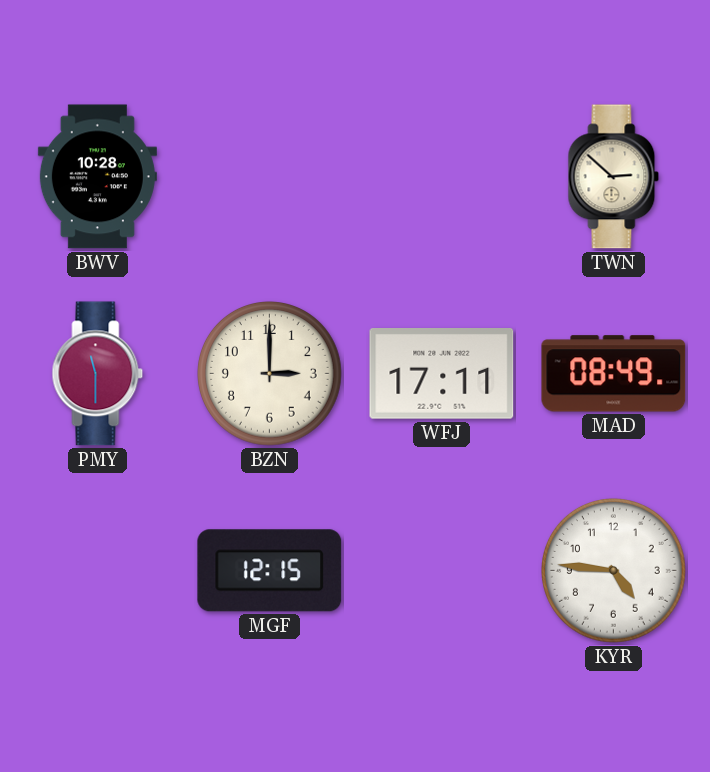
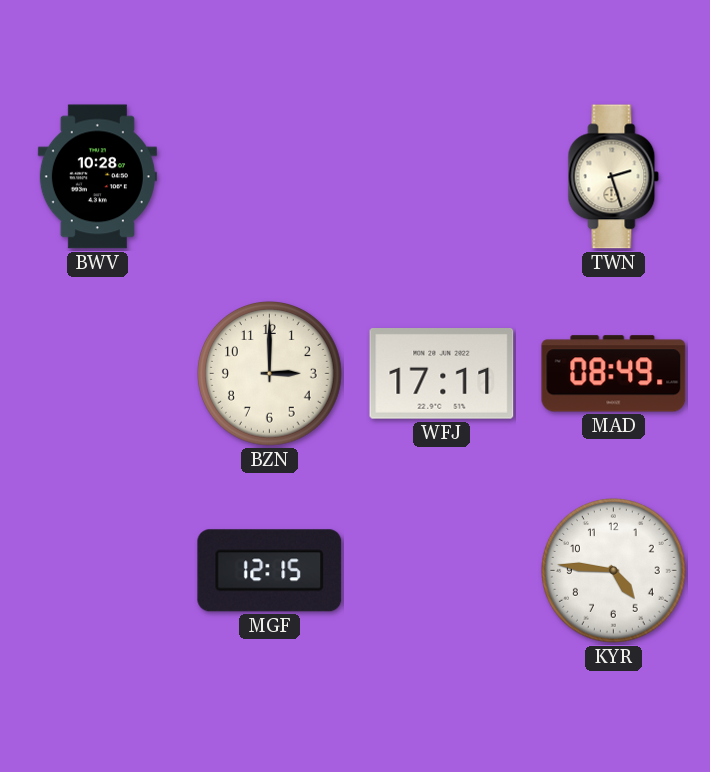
TWN: 2:52 -> 2:27 (614, 177)
PMY: 11:30 -> none (98, 374)
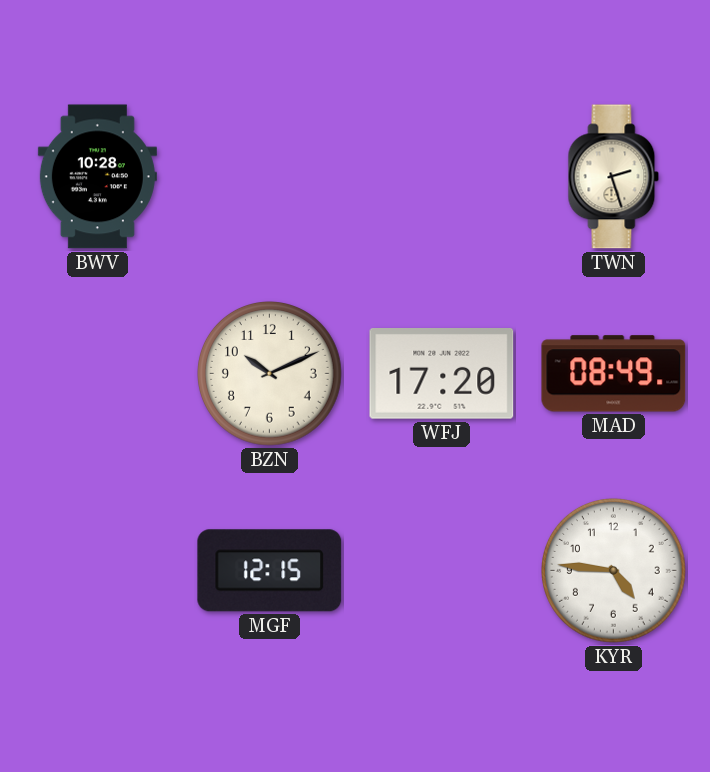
BZN: 3:00 -> 10:11 (270, 374)
WFJ: 17:11 -> 17:20 (442, 374)
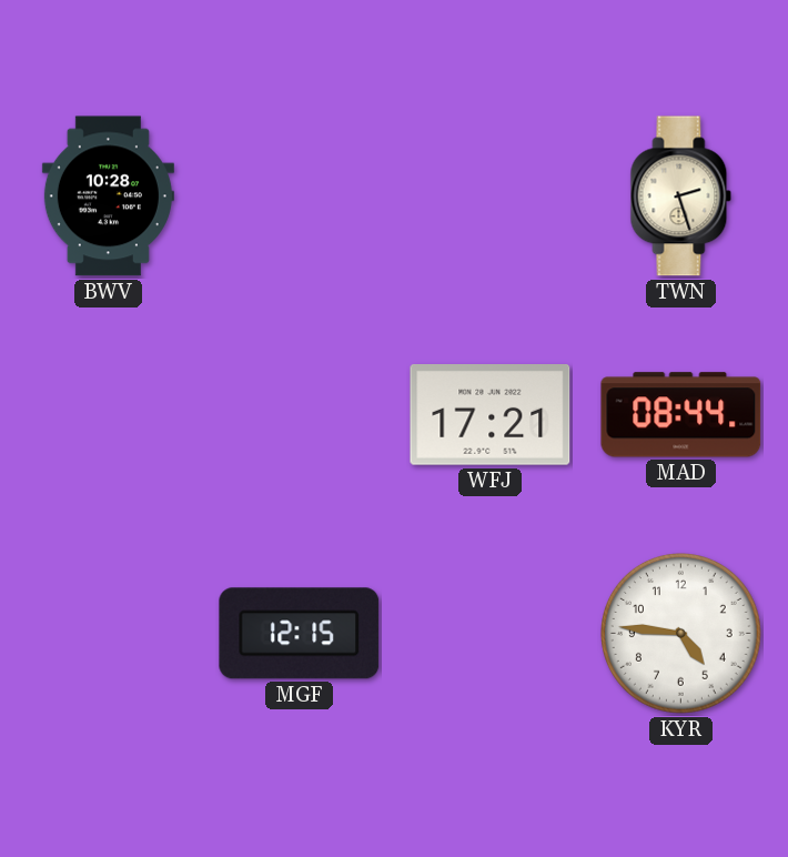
BZN: 10:11 -> none (270, 374)
WFJ: 17:20 -> 17:21 (491, 415)
MAD: 08:49 -> 08:44 (681, 415)
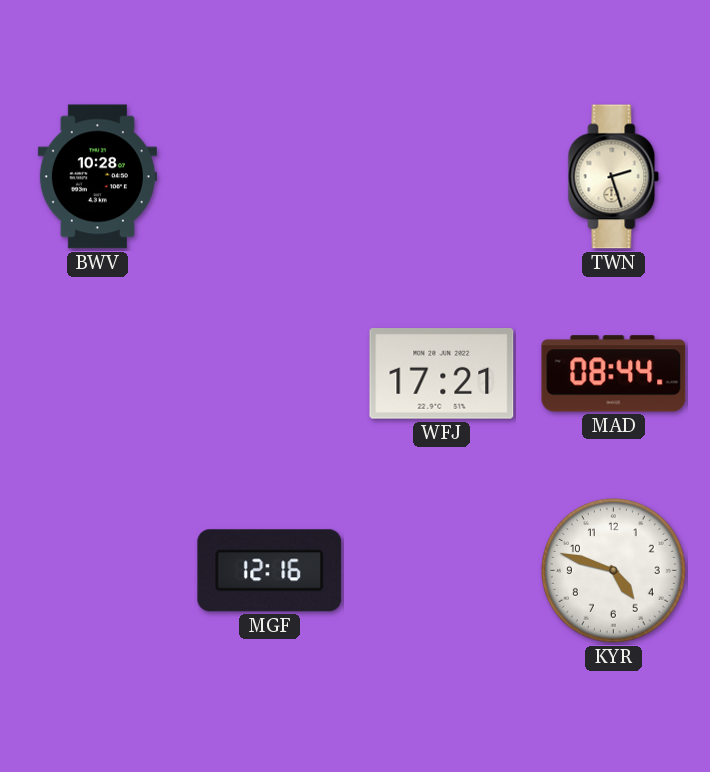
MGF: 12:15 -> 12:16 (270, 571)
KYR: 4:46 -> 4:48 (614, 571)
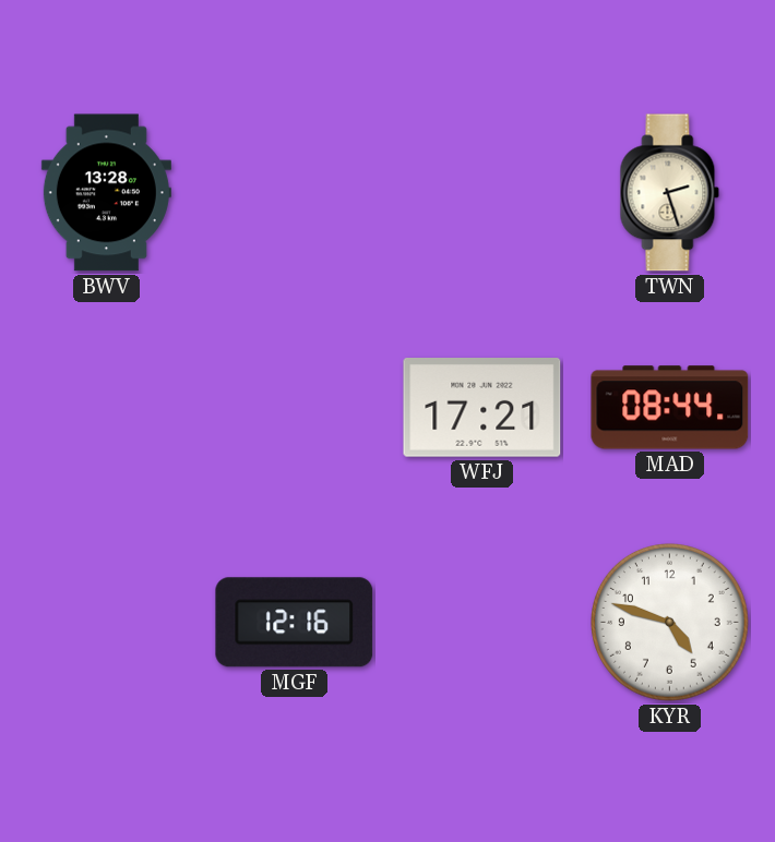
BWV: 10:28 -> 13:28 (106, 193)
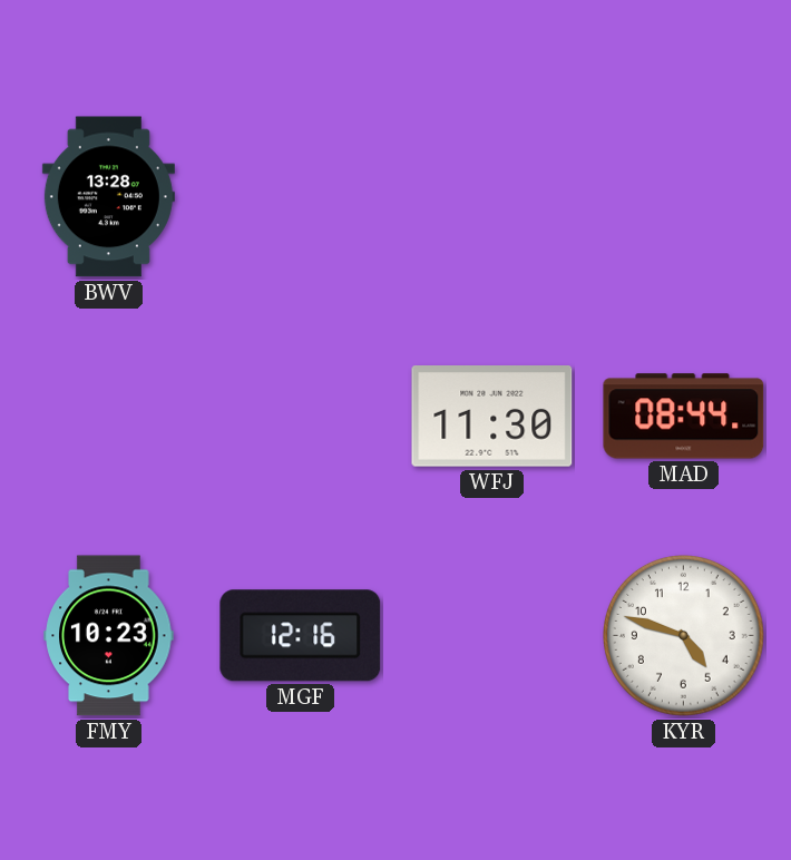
TWN: 2:27 -> none (670, 193)
WFJ: 17:21 -> 11:30 (492, 417)
FMY: none -> 10:23 (109, 636)
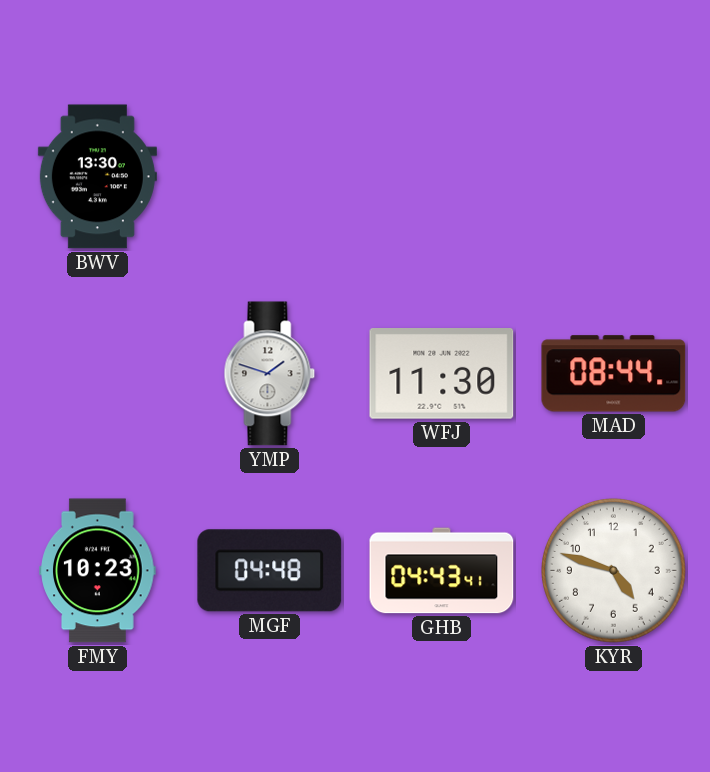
BWV: 13:28 -> 13:30 (97, 177)
YMP: none -> 1:48 (270, 374)
MGF: 12:16 -> 04:48 (270, 571)
GHB: none -> 04:43 (442, 571)
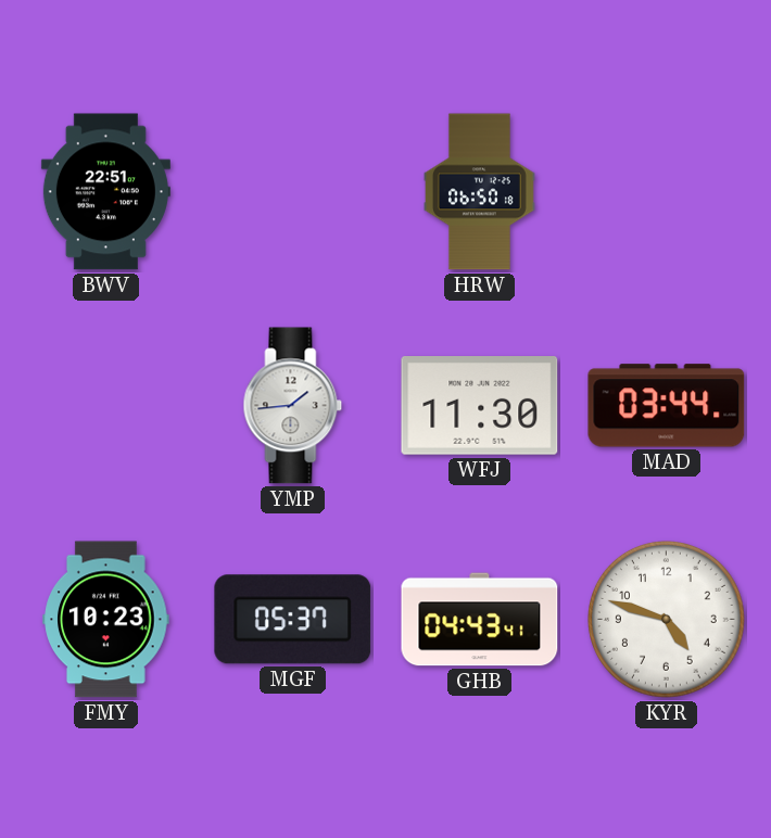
BWV: 13:30 -> 22:51 (105, 192)
HRW: none -> 06:50 (479, 192)
YMP: 1:48 -> 1:44 (293, 406)
MAD: 08:44 -> 03:44 (667, 406)
MGF: 04:48 -> 05:37 (293, 620)
